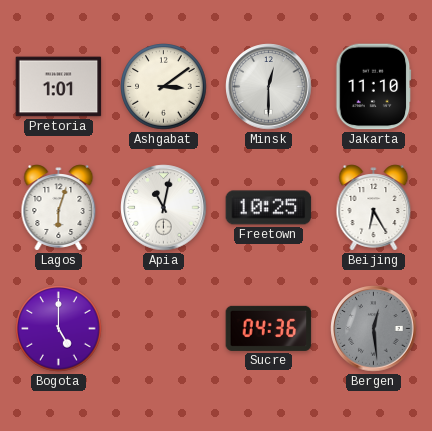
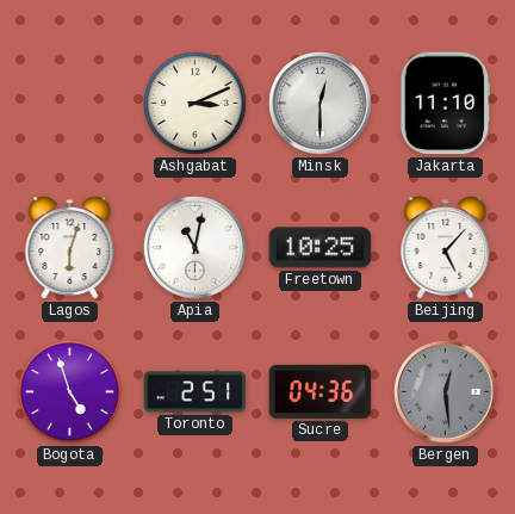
Pretoria: 1:01 -> none (59, 87)
Ashgabat: 3:09 -> 3:11 (196, 104)
Beijing: 6:25 -> 5:07 (446, 248)
Bogota: 5:00 -> 4:57 (70, 392)
Toronto: none -> 2:51 (196, 392)
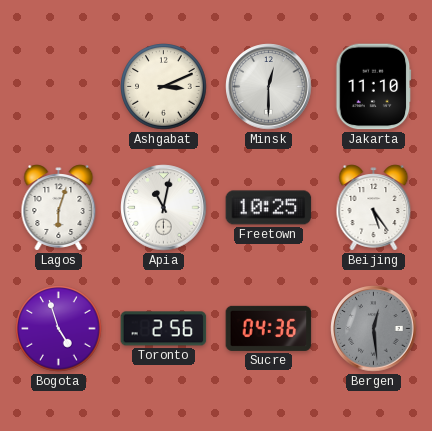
Beijing: 5:07 -> 5:24 (374, 208)
Toronto: 2:51 -> 2:56 (164, 329)
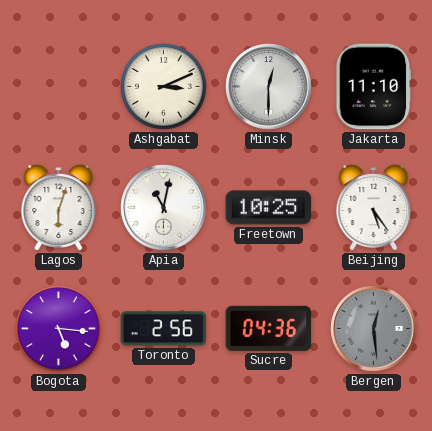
Bogota: 4:57 -> 5:16 (59, 329)
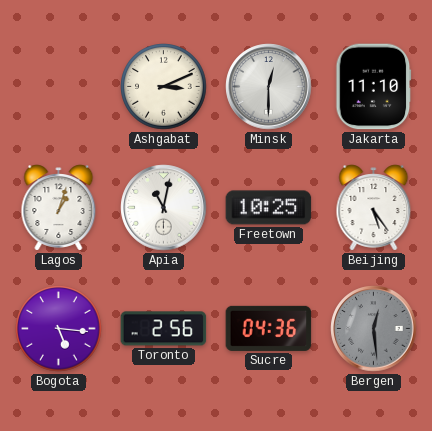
Lagos: 6:03 -> 1:03 (59, 208)
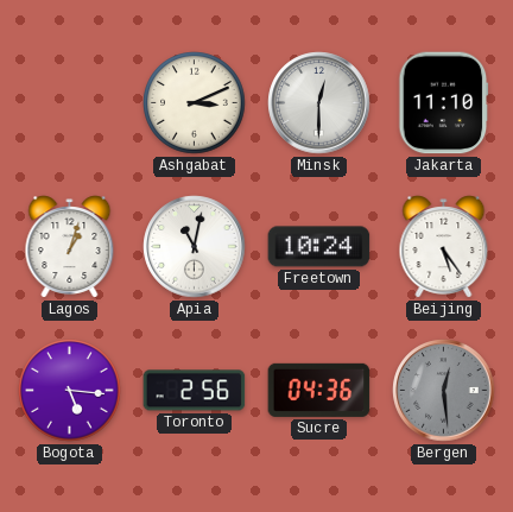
Freetown: 10:25 -> 10:24 (319, 247)
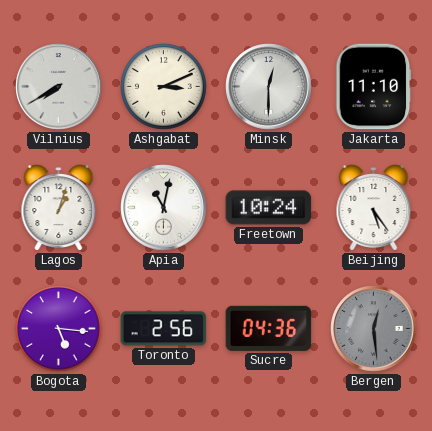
Vilnius: none -> 7:40 (59, 87)
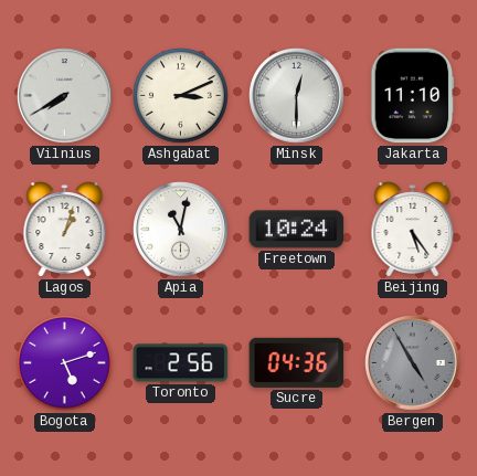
Bogota: 5:16 -> 5:12 (65, 363)
Bergen: 12:29 -> 4:55 (413, 363)
